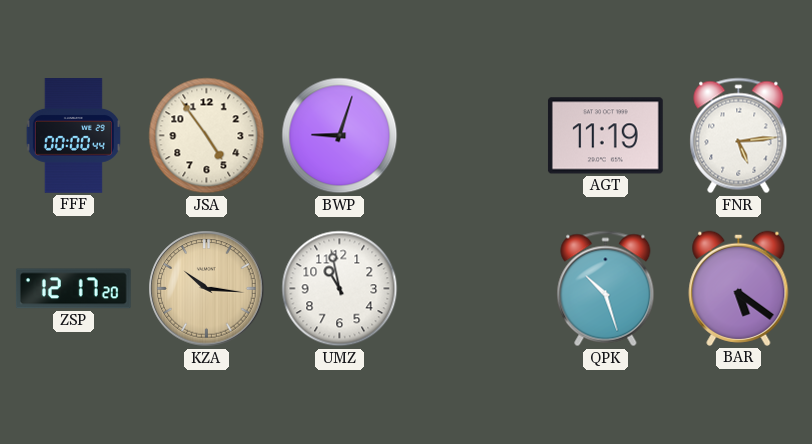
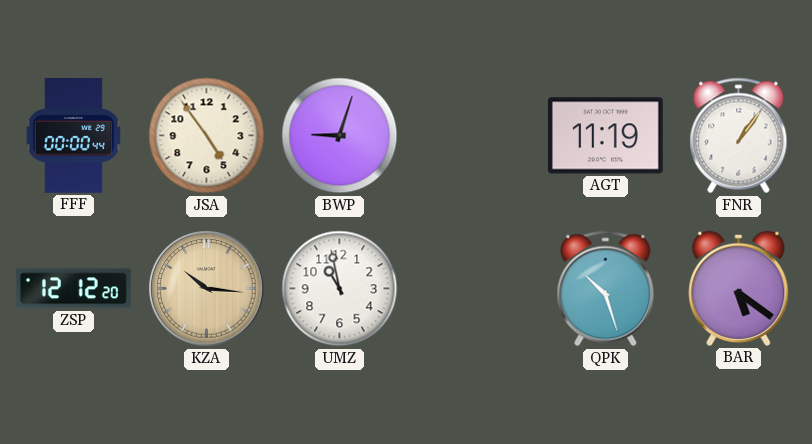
FNR: 5:14 -> 1:06 (739, 136)
ZSP: 12:17 -> 12:12 (73, 289)
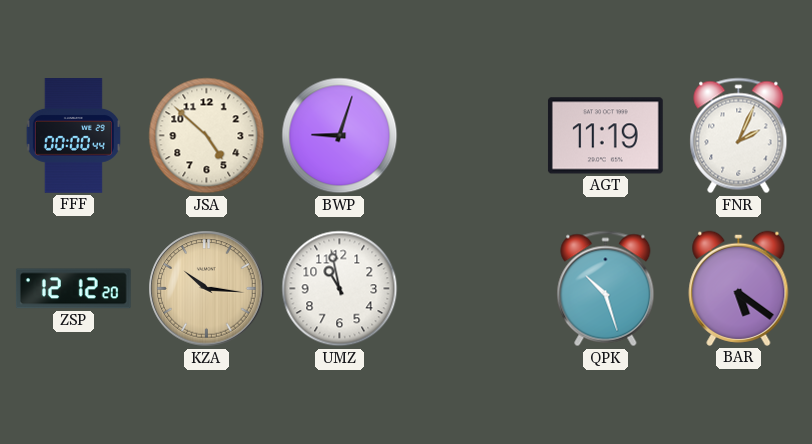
JSA: 4:54 -> 4:52 (207, 136)
FNR: 1:06 -> 2:04 (739, 136)
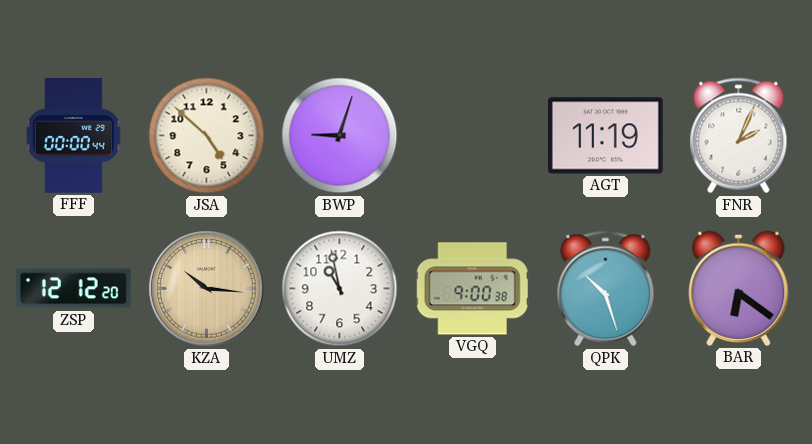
VGQ: none -> 9:00 (472, 289)
BAR: 5:21 -> 6:21 (739, 288)
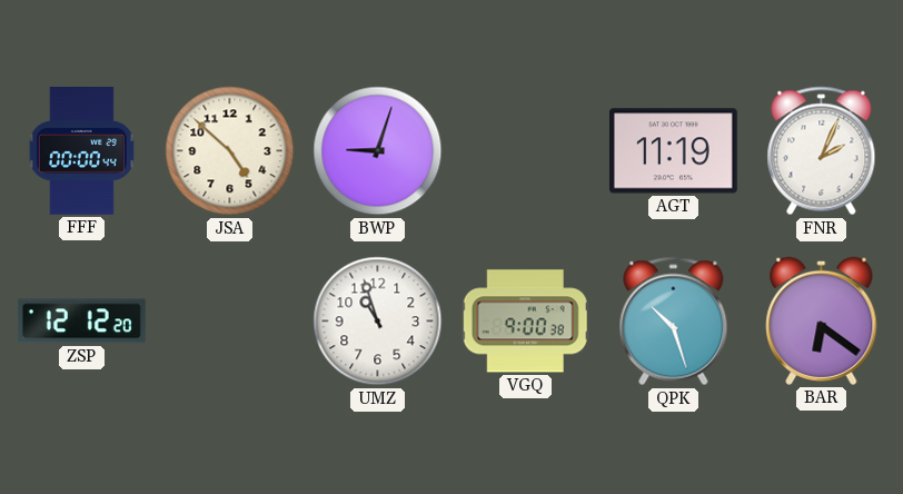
KZA: 10:16 -> none (207, 289)
UMZ: 10:58 -> 10:57 (378, 322)
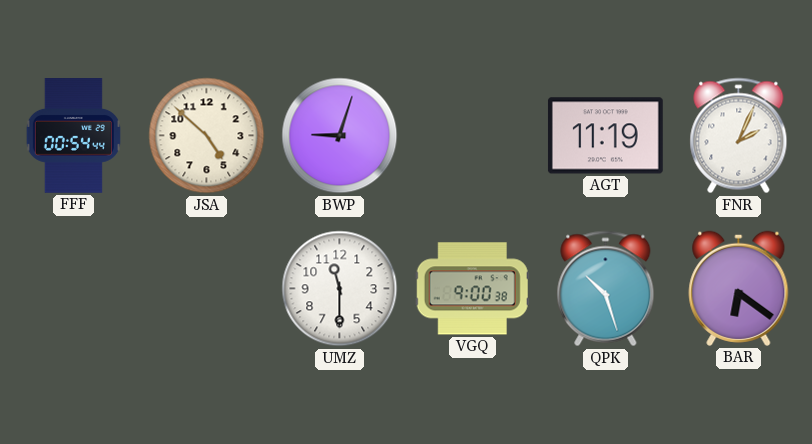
FFF: 00:00 -> 00:54 (73, 136)
ZSP: 12:12 -> none (81, 322)
UMZ: 10:57 -> 11:30 (340, 289)
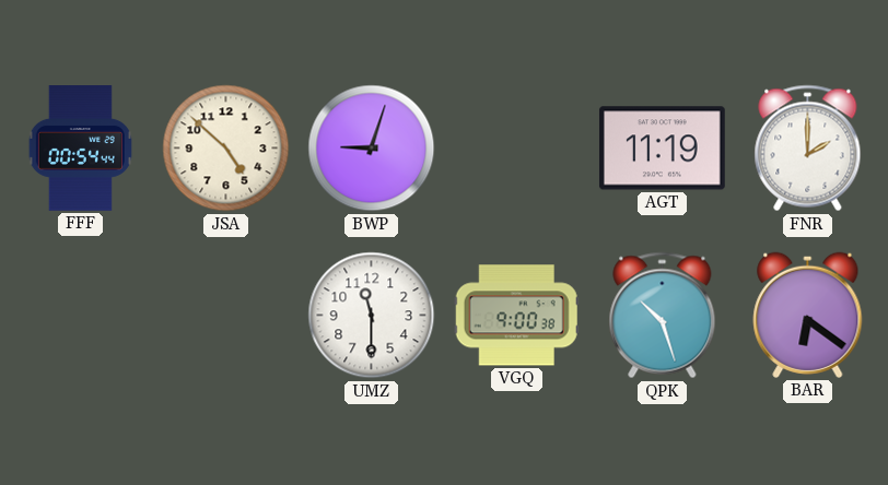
FNR: 2:04 -> 2:00 (808, 149)
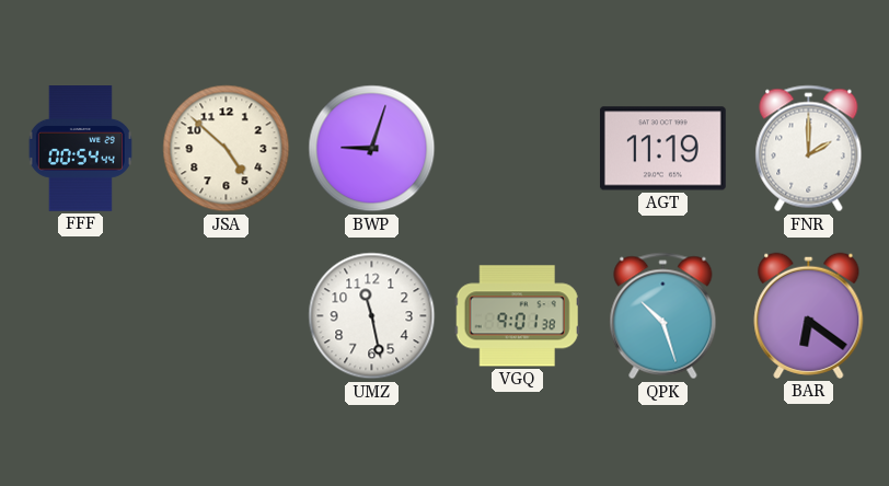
UMZ: 11:30 -> 11:28 (372, 316)
VGQ: 9:00 -> 9:01 (517, 316)
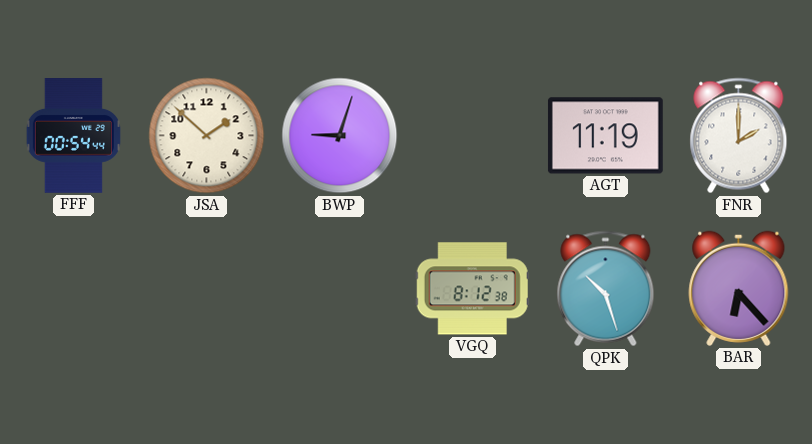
JSA: 4:52 -> 1:52 (207, 136)
UMZ: 11:28 -> none (372, 316)
VGQ: 9:01 -> 8:12 (472, 289)
BAR: 6:21 -> 6:23 (739, 288)
